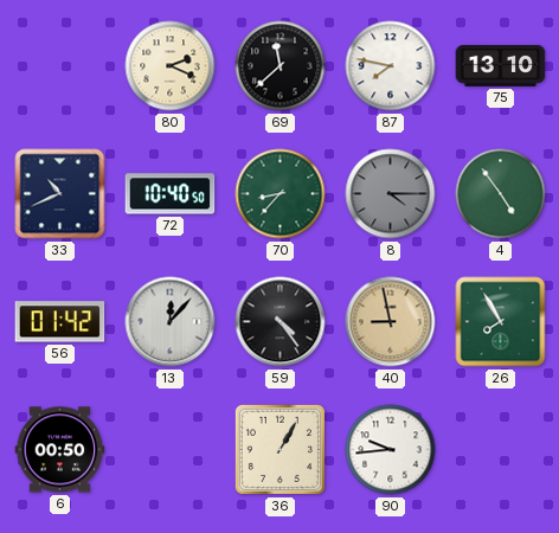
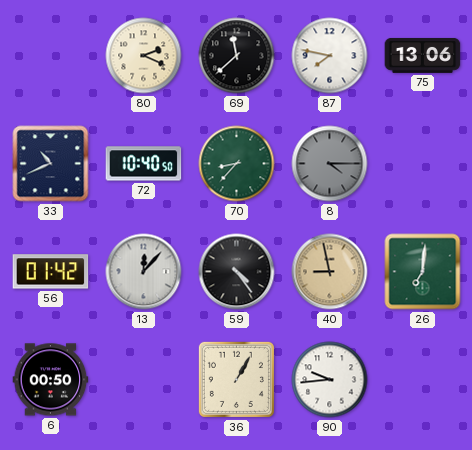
75: 13:10 -> 13:06 (423, 55)
4: 4:54 -> none (501, 194)
26: 7:55 -> 7:01 (423, 272)
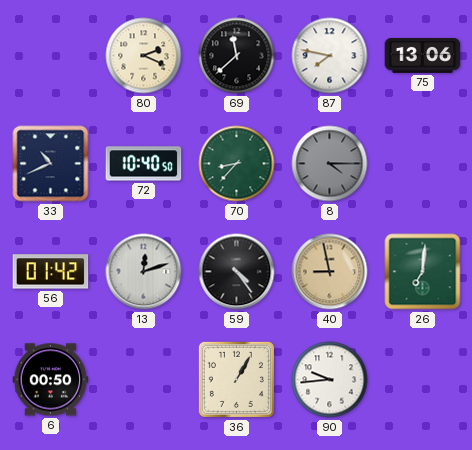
13: 12:07 -> 12:12 (144, 272)
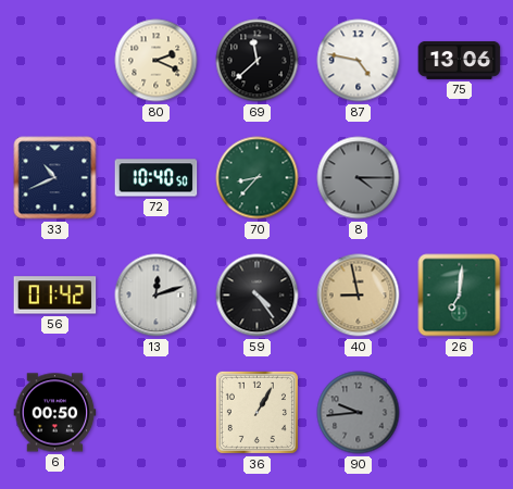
87: 7:47 -> 4:47 (359, 61)
90 dial: white -> grey (359, 413)
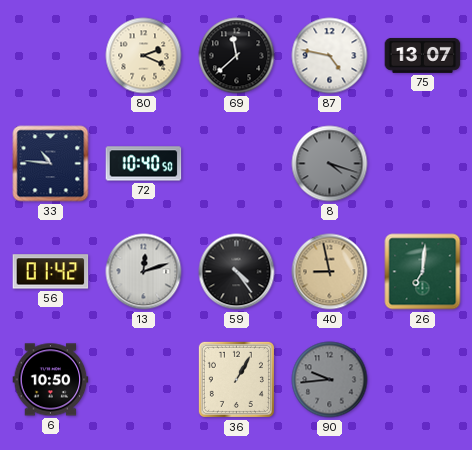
75: 13:06 -> 13:07 (423, 55)
33: 10:41 -> 10:46 (51, 164)
70: 8:37 -> none (258, 178)
8: 4:15 -> 4:18 (330, 164)
6: 00:50 -> 10:50 (51, 380)
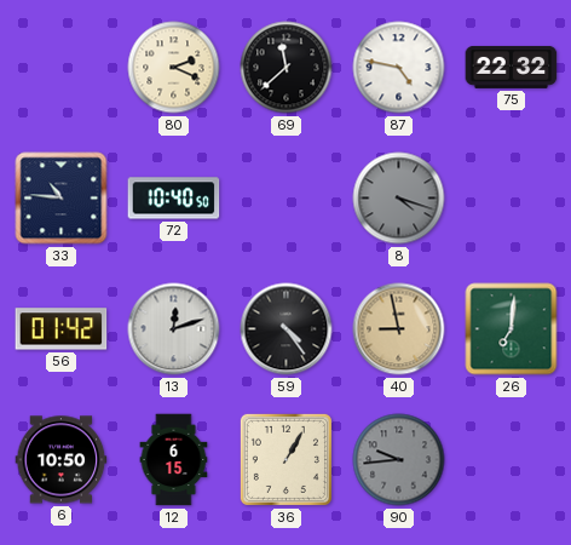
75: 13:07 -> 22:32 (512, 67)
12: none -> 6:15 (174, 460)
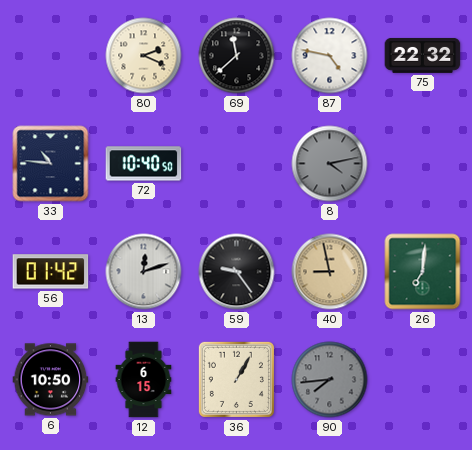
8: 4:18 -> 4:13 (330, 164)
59: 4:24 -> 9:24 (237, 272)
90: 9:44 -> 7:44 (330, 380)
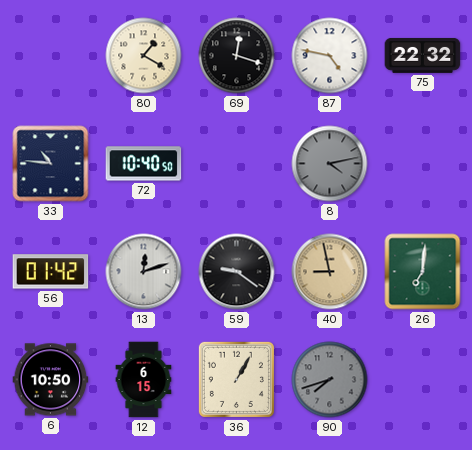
80: 2:19 -> 1:20 (144, 56)
69: 11:38 -> 12:18 (237, 56)
59: 9:24 -> 9:21 (237, 272)
90: 7:44 -> 7:42 (330, 380)
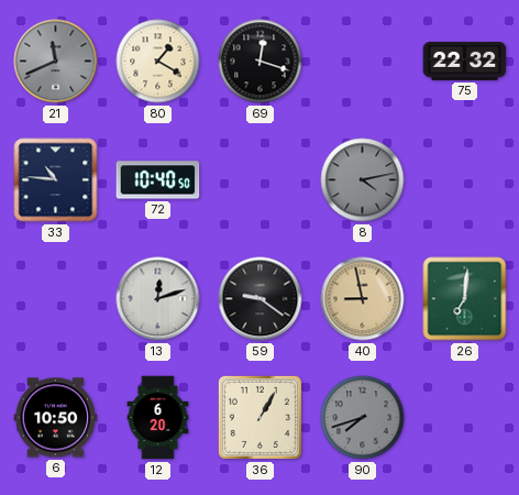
21: none -> 11:41 (56, 62)
87: 4:47 -> none (330, 56)
56: 01:42 -> none (51, 272)
12: 6:15 -> 6:20 (158, 418)
